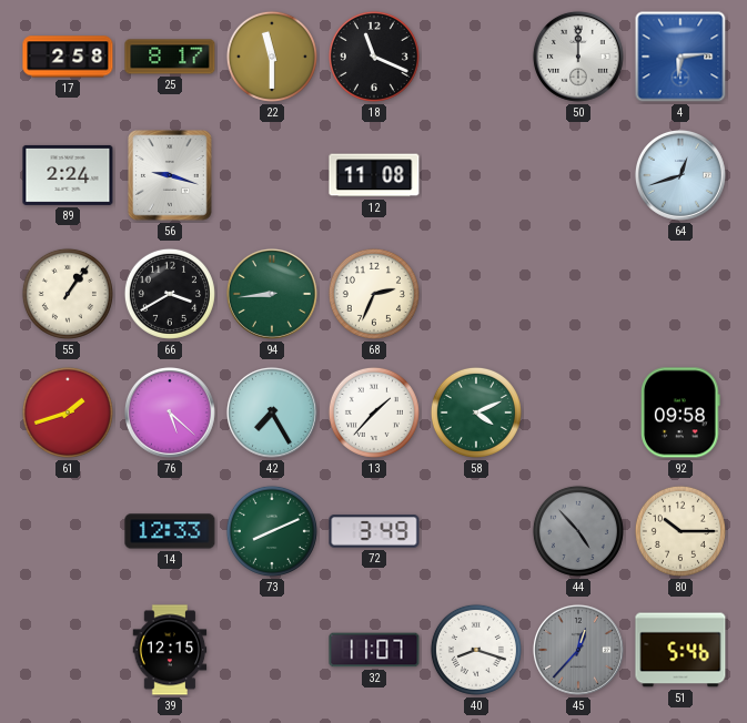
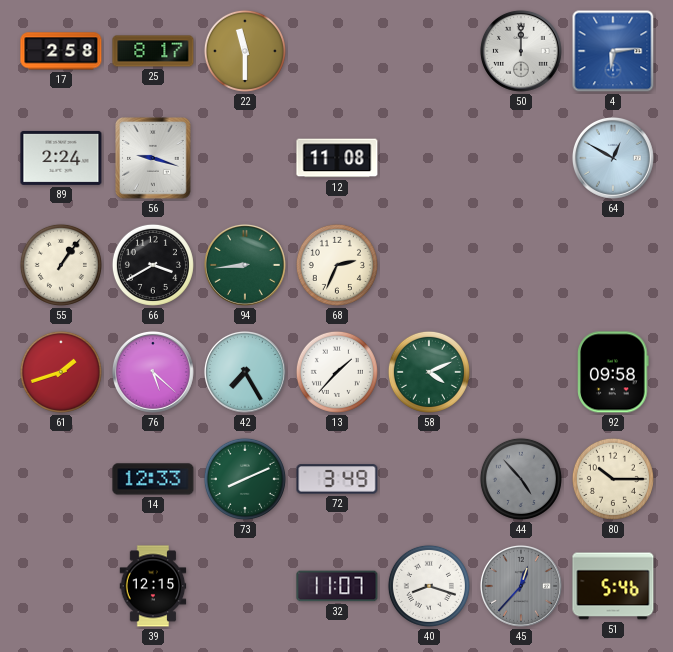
18: 11:19 -> none (374, 57)
64: 12:42 -> 12:50 (613, 158)
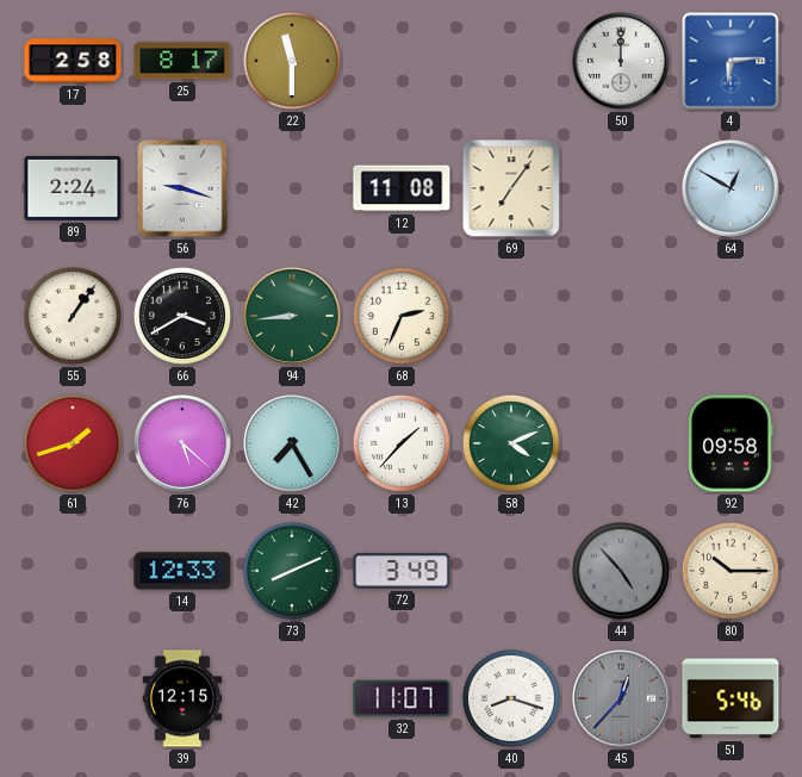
69: none -> 7:06 (511, 188)
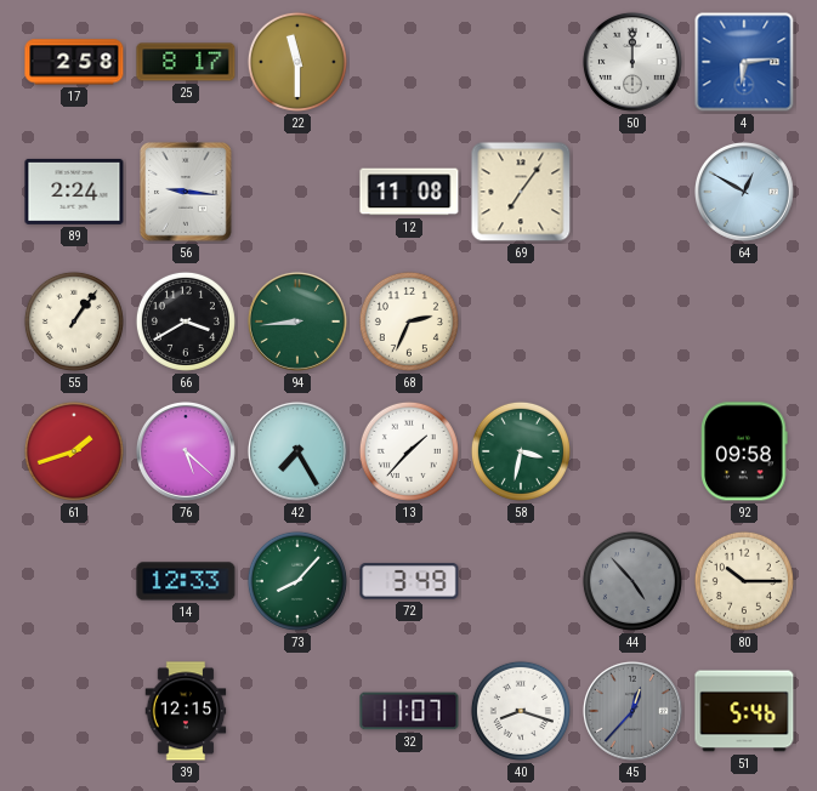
56: 9:18 -> 9:16 (186, 192)
58: 4:11 -> 3:32 (521, 451)
73: 8:11 -> 8:07 (297, 581)
